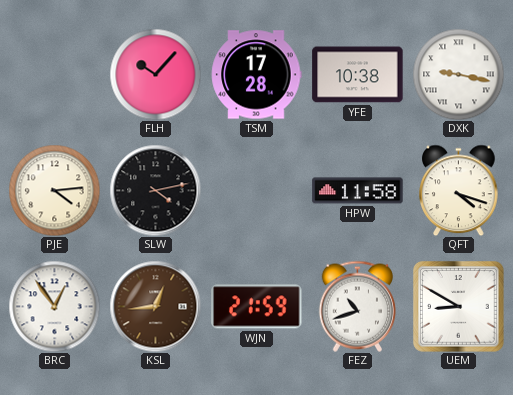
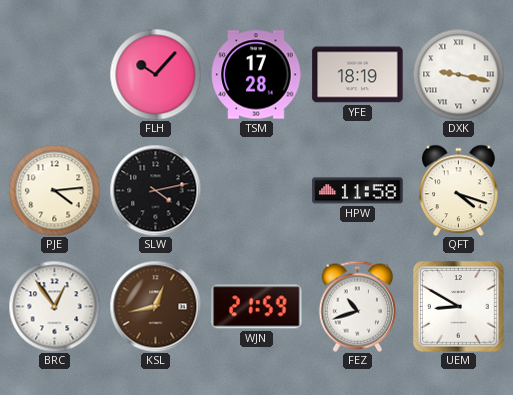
YFE: 10:38 -> 18:19 (358, 75)
KSL: 12:44 -> 12:43 (155, 306)
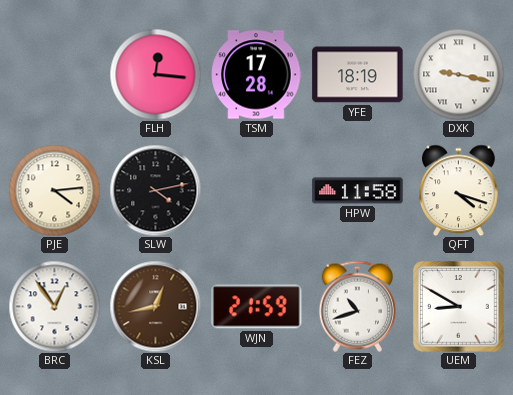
FLH: 10:07 -> 12:16 (155, 74)
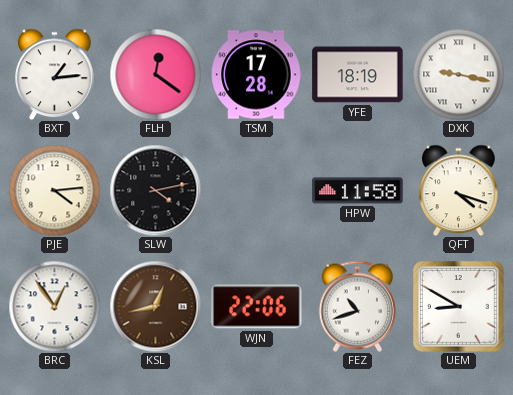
BXT: none -> 1:14 (55, 74)
FLH: 12:16 -> 12:21 (155, 74)
WJN: 21:59 -> 22:06 (257, 307)
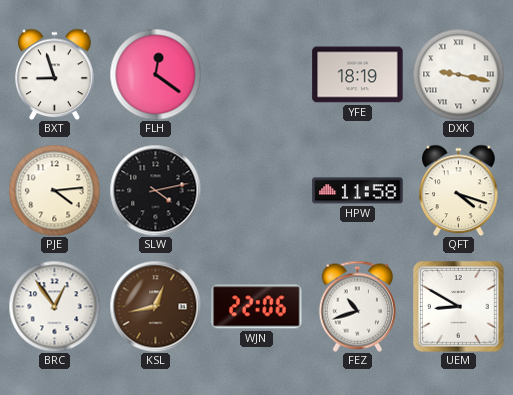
BXT: 1:14 -> 8:57 (55, 74)
TSM: 17:28 -> none (256, 75)
